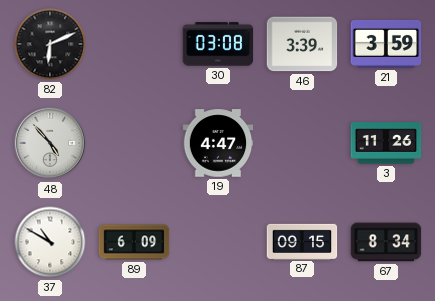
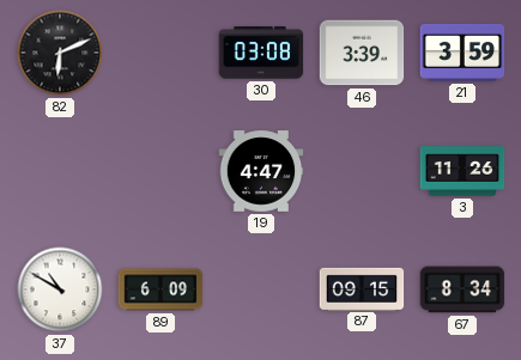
48: 4:53 -> none (50, 143)
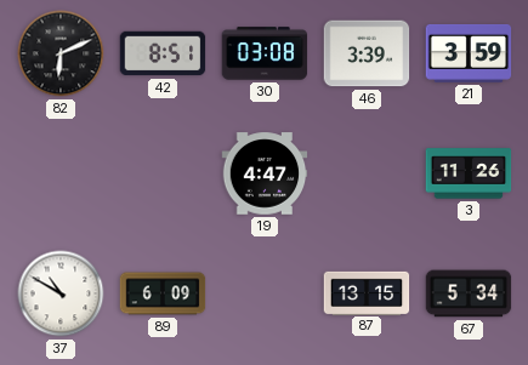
42: none -> 8:51 (163, 53)
87: 09:15 -> 13:15 (367, 292)
67: 8:34 -> 5:34 (469, 293)
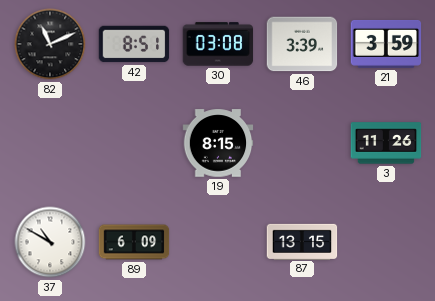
82: 6:11 -> 11:11 (50, 44)
19: 4:47 -> 8:15 (218, 143)
67: 5:34 -> none (469, 293)
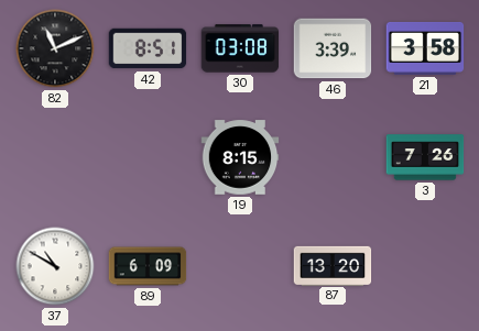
21: 3:59 -> 3:58 (425, 48)
3: 11:26 -> 7:26 (425, 157)
87: 13:15 -> 13:20 (333, 265)
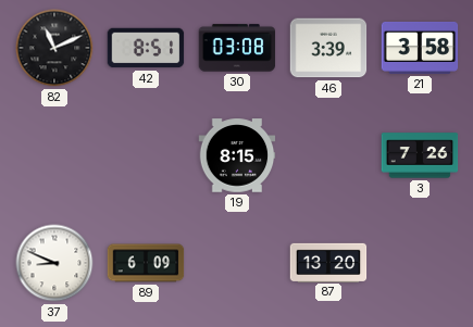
37: 10:50 -> 8:49 (54, 263)
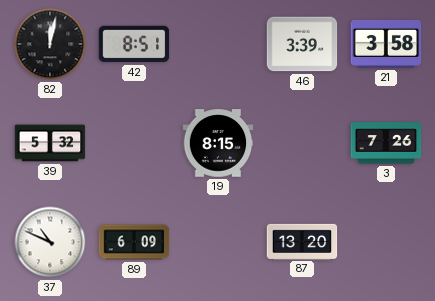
82: 11:11 -> 12:02 (50, 44)
30: 03:08 -> none (237, 48)
39: none -> 5:32 (50, 143)
37: 8:49 -> 10:49 (50, 242)
